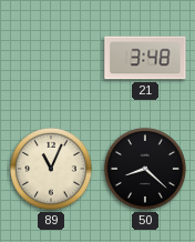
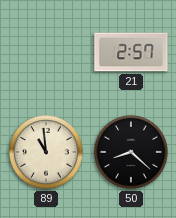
21: 3:48 -> 2:57 (131, 52)
89: 11:04 -> 10:59 (46, 152)
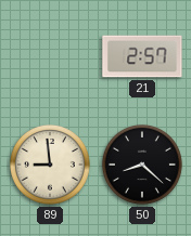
89: 10:59 -> 8:59 (50, 165)
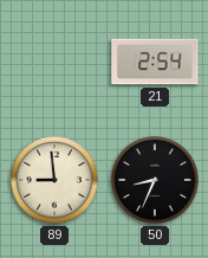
21: 2:57 -> 2:54 (155, 62)
50: 8:22 -> 8:34 (155, 180)
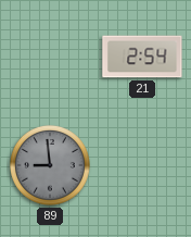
89 dial: cream -> grey (50, 165)
50: 8:34 -> none (155, 180)
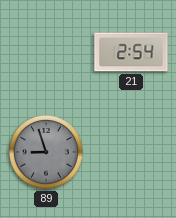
89: 8:59 -> 8:57 (46, 152)
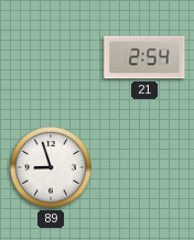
89 dial: grey -> white (51, 167)
